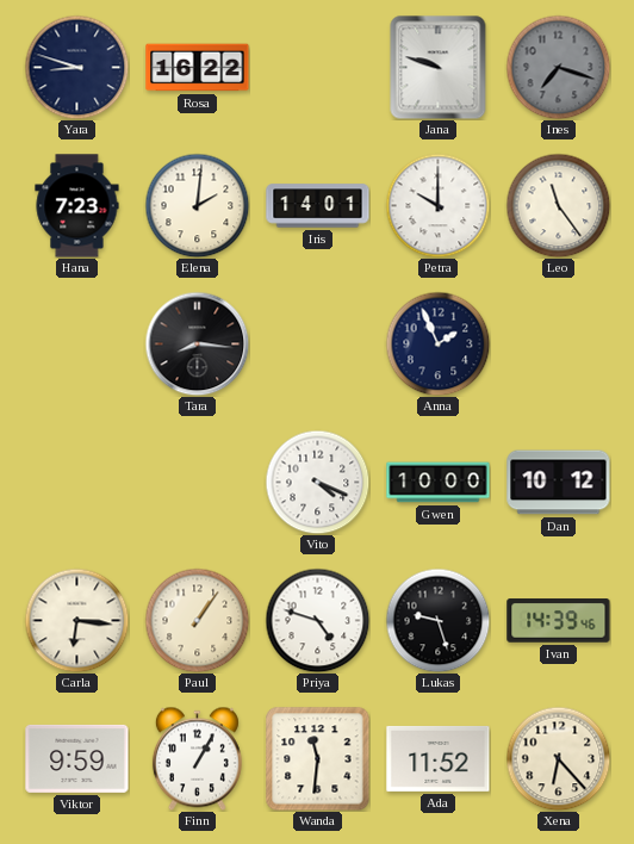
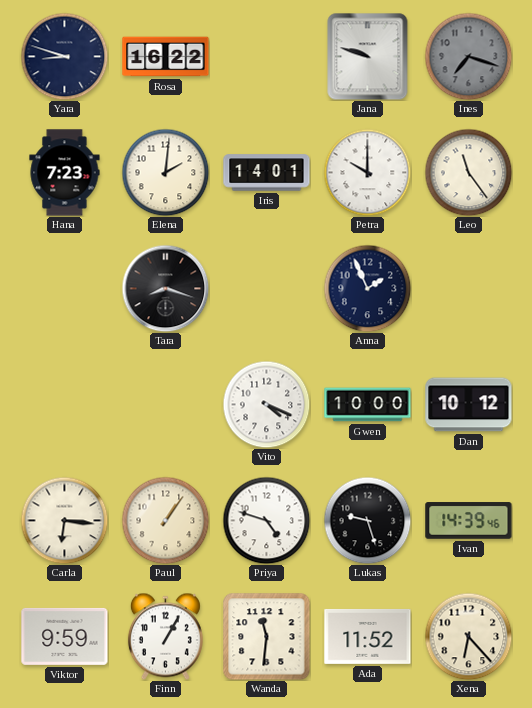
Tara: 8:16 -> 8:18 (165, 288)
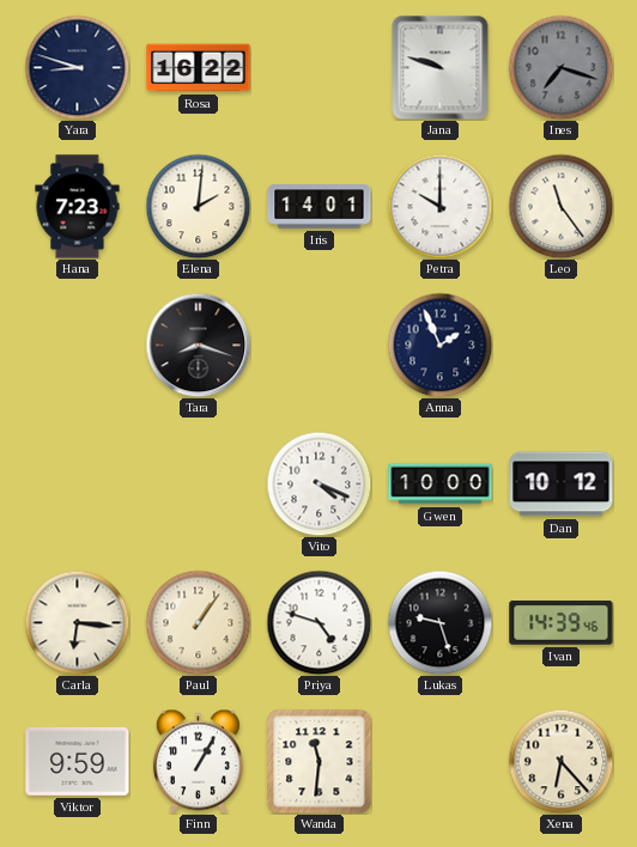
Ada: 11:52 -> none (368, 636)
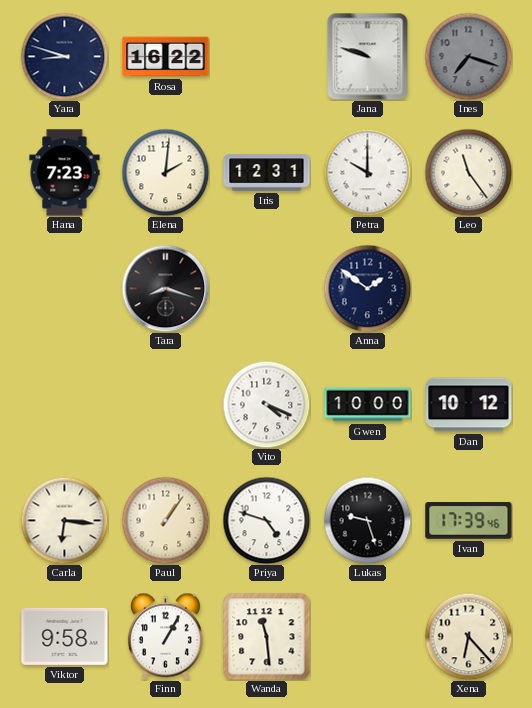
Iris: 14:01 -> 12:31 (267, 173)
Anna: 1:56 -> 1:51 (367, 288)
Ivan: 14:39 -> 17:39 (469, 521)
Viktor: 9:59 -> 9:58 (65, 636)
Wanda: 11:31 -> 11:29 (267, 637)
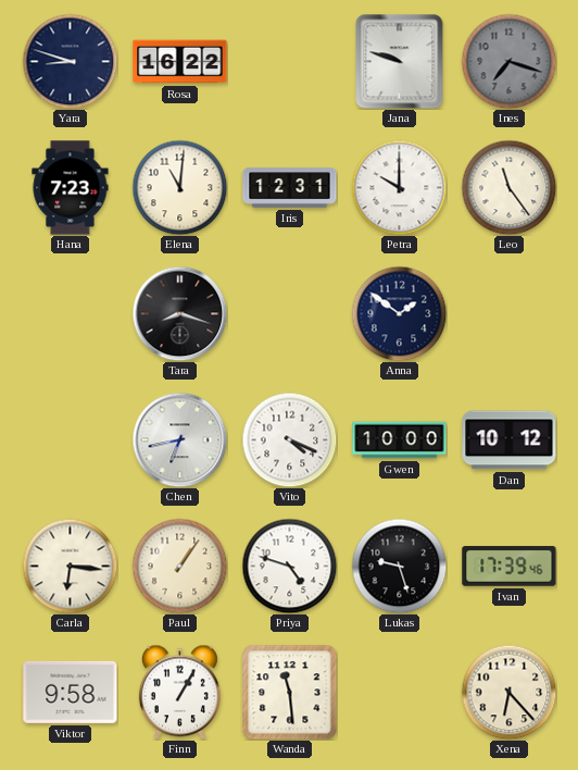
Elena: 2:01 -> 11:01 (179, 187)
Chen: none -> 6:43 (179, 439)
